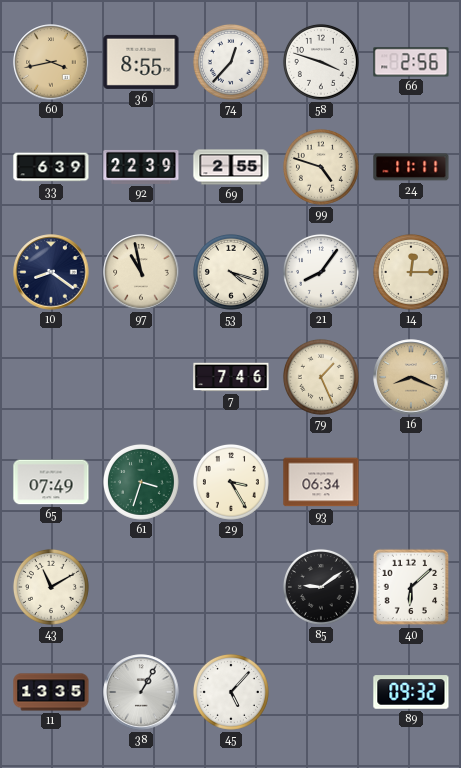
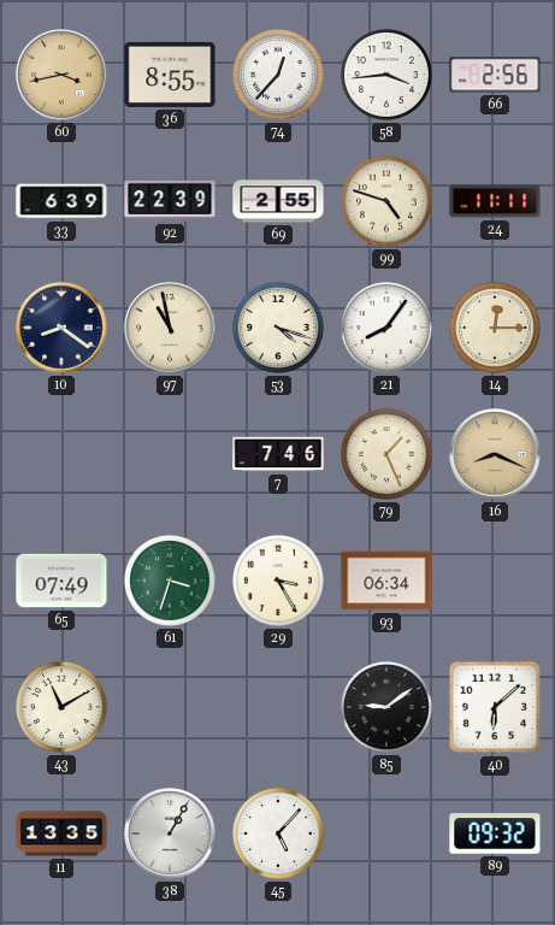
58: 3:48 -> 3:44 (386, 75)
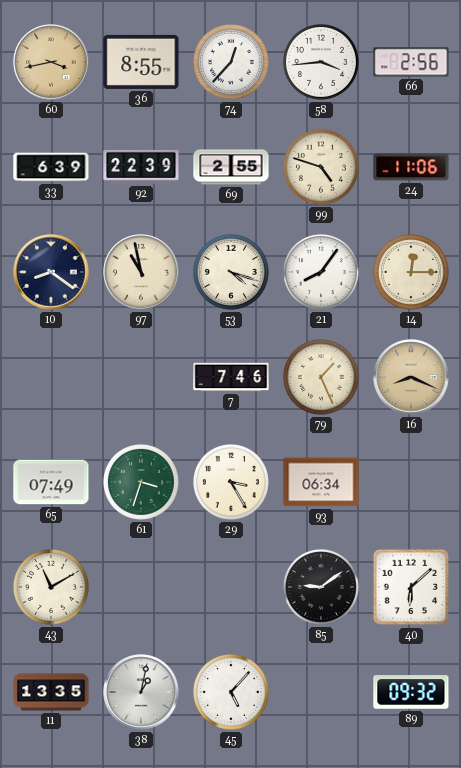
24: 11:11 -> 11:06 (411, 167)
38: 1:05 -> 1:02 (141, 692)
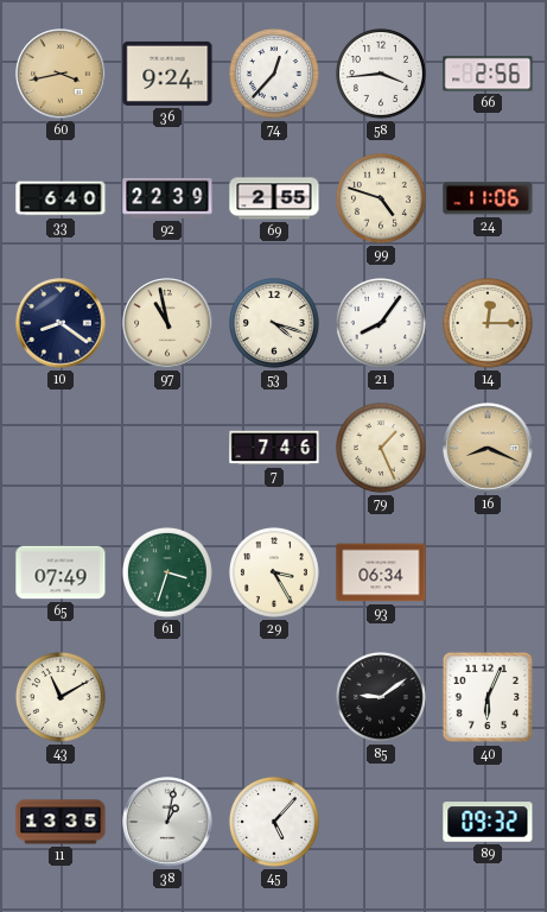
36: 8:55 -> 9:24 (167, 74)
33: 6:39 -> 6:40 (61, 198)
40: 6:08 -> 6:04 (488, 697)
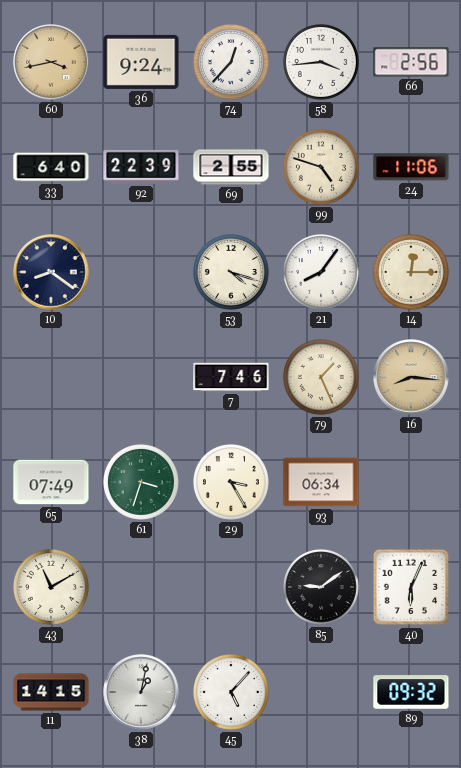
97: 10:58 -> none (167, 323)
16: 8:19 -> 8:16 (411, 377)
11: 13:35 -> 14:15 (51, 692)
